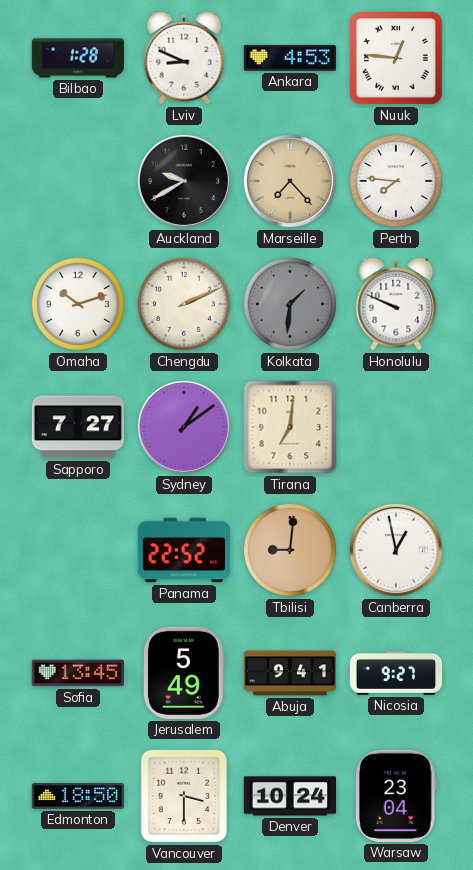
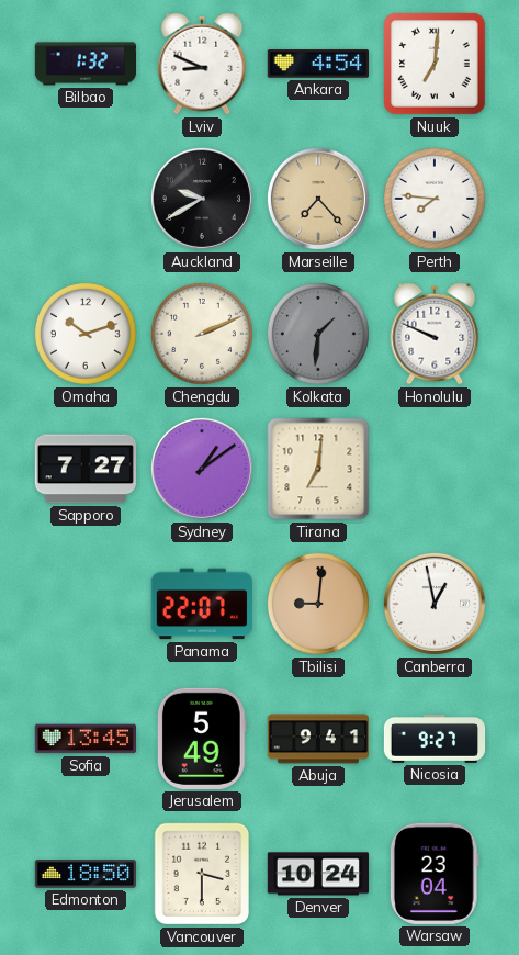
Bilbao: 1:28 -> 1:32 (84, 64)
Ankara: 4:53 -> 4:54 (317, 64)
Nuuk: 12:46 -> 7:01 (435, 64)
Panama: 22:52 -> 22:07 (202, 604)
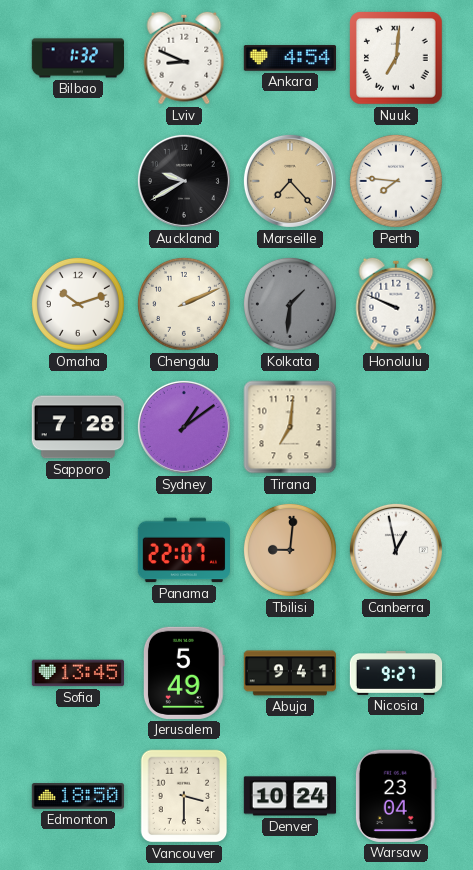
Sapporo: 7:27 -> 7:28 (78, 427)
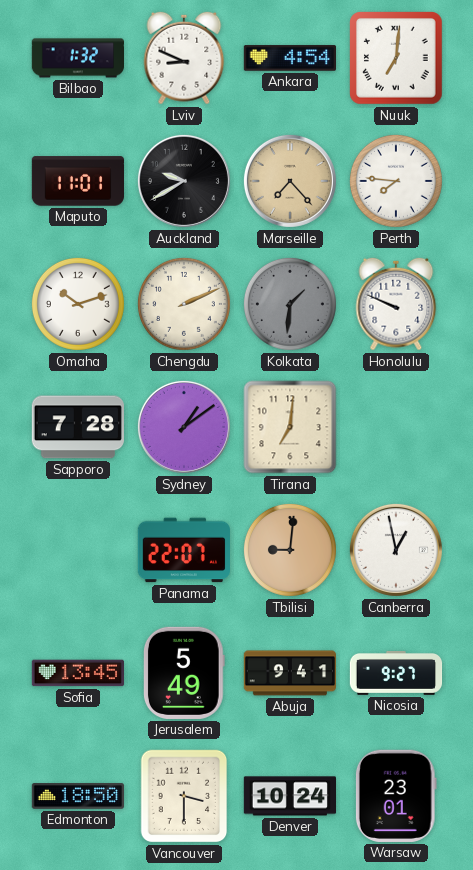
Maputo: none -> 11:01 (77, 181)
Warsaw: 23:04 -> 23:01 (396, 796)
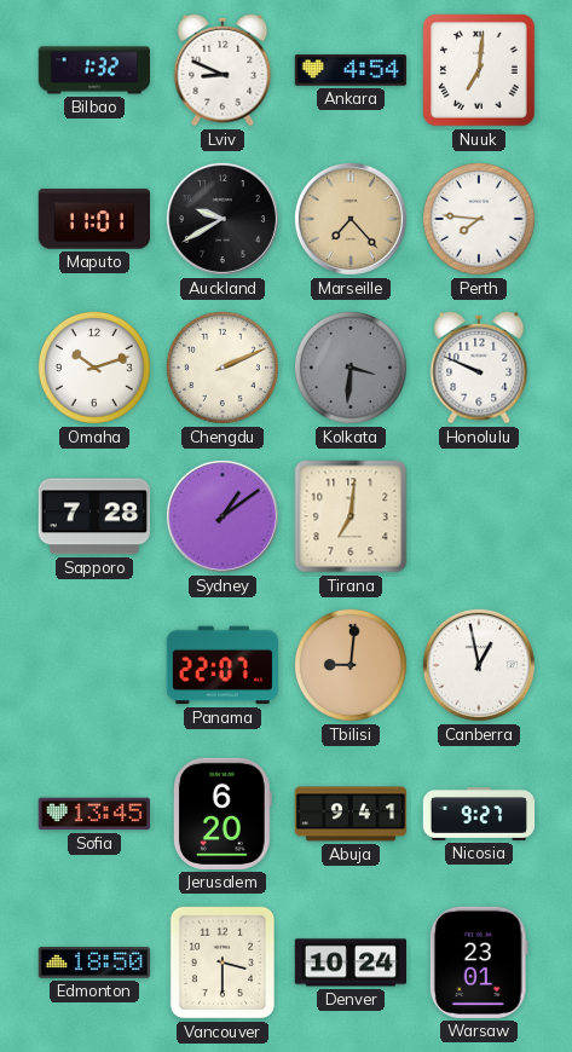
Kolkata: 1:31 -> 3:31 (351, 368)
Jerusalem: 5:49 -> 6:20 (223, 814)
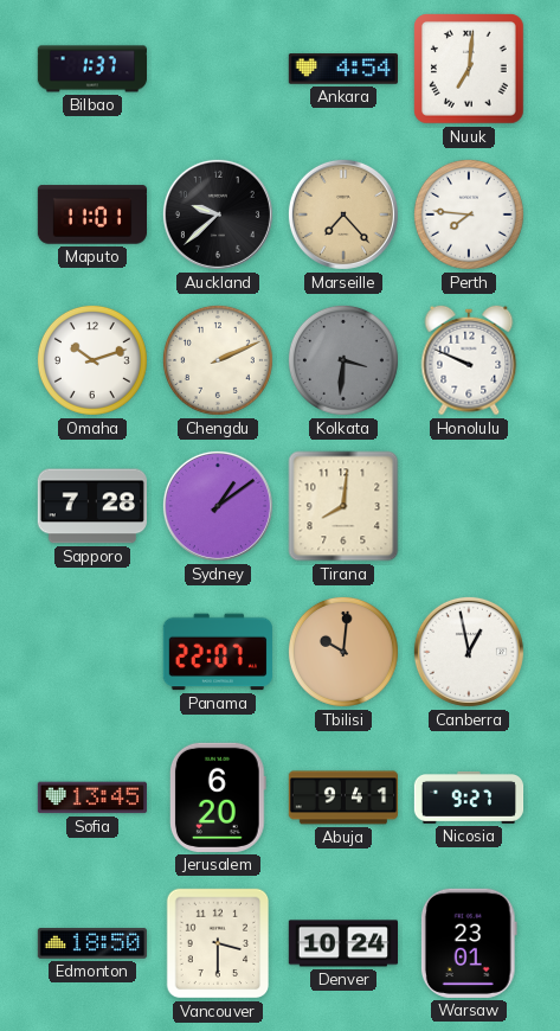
Bilbao: 1:32 -> 1:37 (91, 69)
Lviv: 8:49 -> none (223, 70)
Auckland: 9:40 -> 9:38 (218, 214)
Tirana: 7:01 -> 8:01 (343, 506)
Tbilisi: 9:01 -> 10:01 (343, 652)
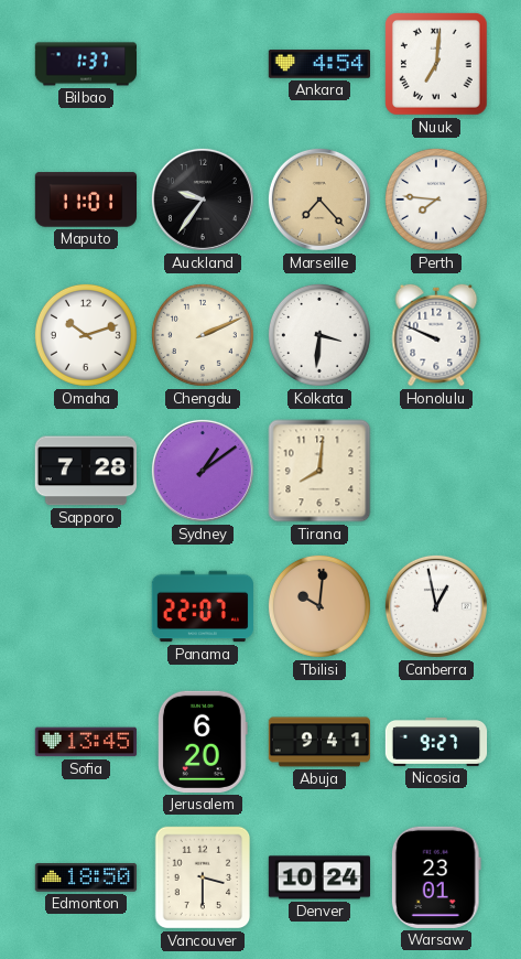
Auckland: 9:38 -> 9:36 (203, 200)
Kolkata dial: grey -> white (319, 335)
